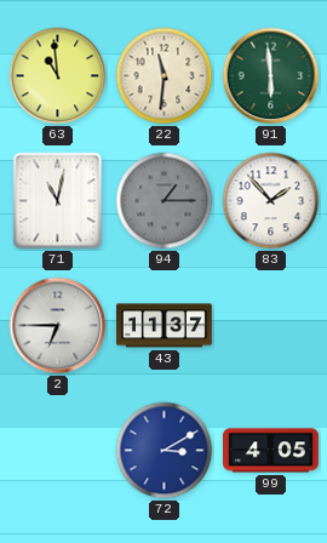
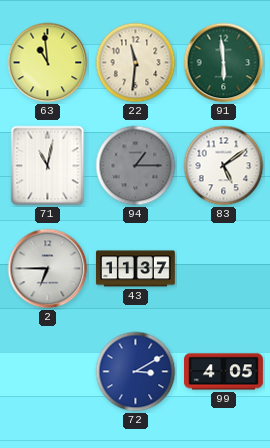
83: 1:53 -> 5:09 (224, 166)
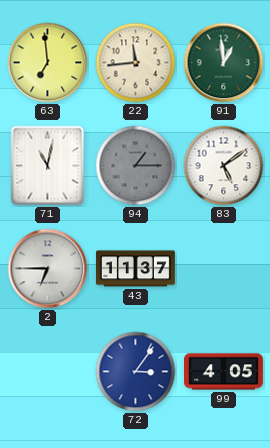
63: 10:59 -> 6:59 (48, 63)
22: 11:31 -> 11:44 (136, 63)
91: 5:59 -> 12:59 (224, 63)
72: 3:10 -> 3:06 (136, 372)
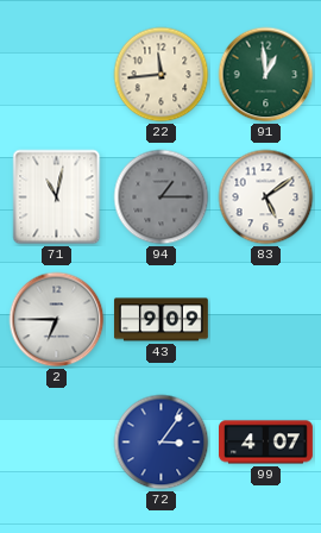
63: 6:59 -> none (48, 63)
43: 11:37 -> 9:09 (160, 320)
99: 4:05 -> 4:07 (266, 443)
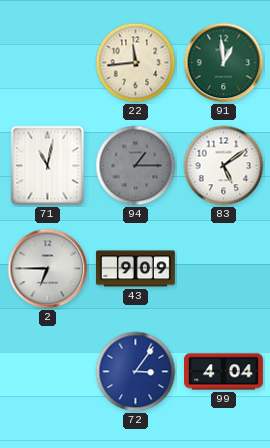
99: 4:07 -> 4:04 (224, 372)
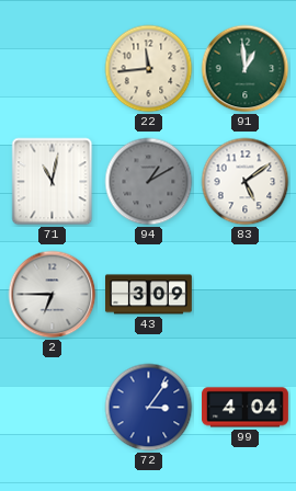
94: 1:15 -> 1:10 (149, 182)
43: 9:09 -> 3:09 (148, 295)
